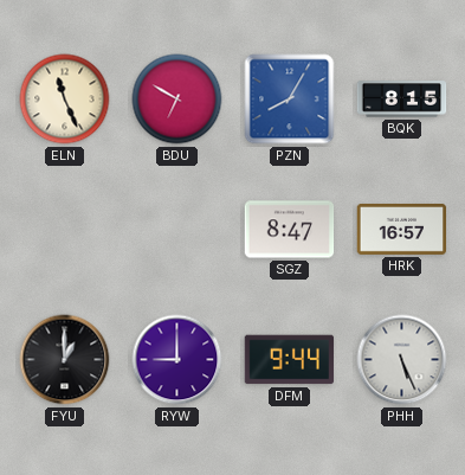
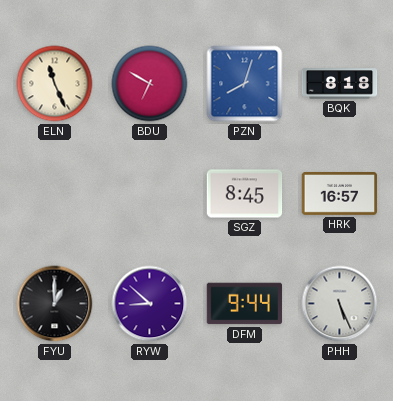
PZN: 8:05 -> 8:03 (245, 84)
BQK: 8:15 -> 8:18 (340, 84)
SGZ: 8:47 -> 8:45 (245, 194)
RYW: 9:00 -> 8:52 (150, 304)
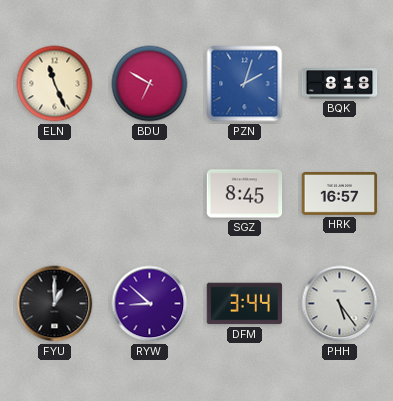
PZN: 8:03 -> 2:03 (245, 84)
DFM: 9:44 -> 3:44 (245, 304)
PHH: 5:26 -> 5:24 (340, 304)
